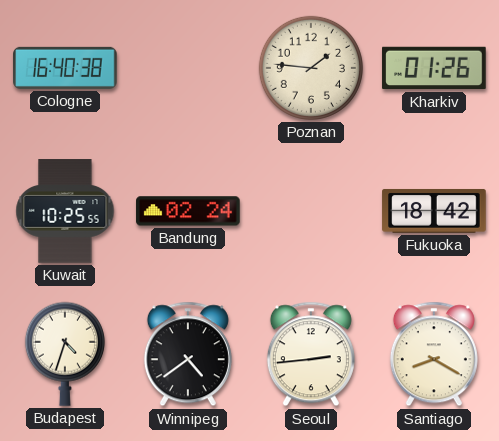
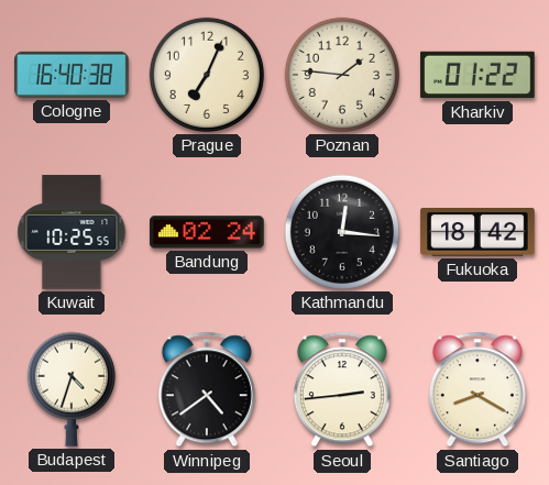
Prague: none -> 7:04 (207, 75)
Kharkiv: 01:26 -> 01:22 (477, 75)
Kathmandu: none -> 12:16 (342, 232)
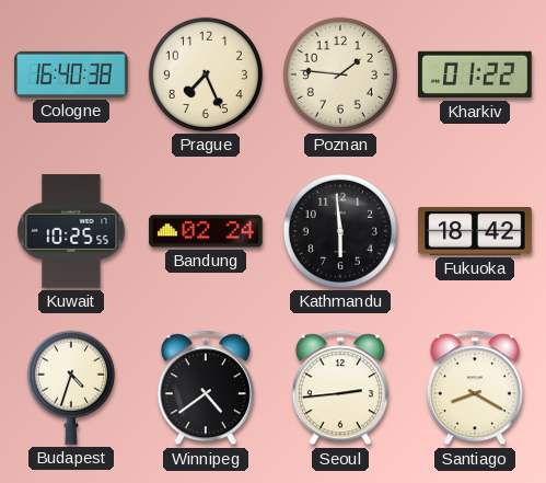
Prague: 7:04 -> 7:26 (206, 74)
Kathmandu: 12:16 -> 5:59 (340, 231)
